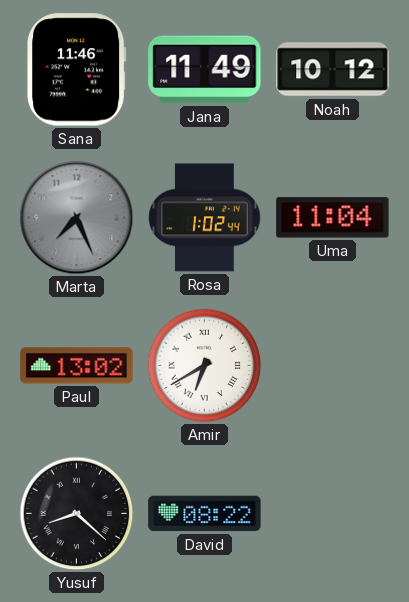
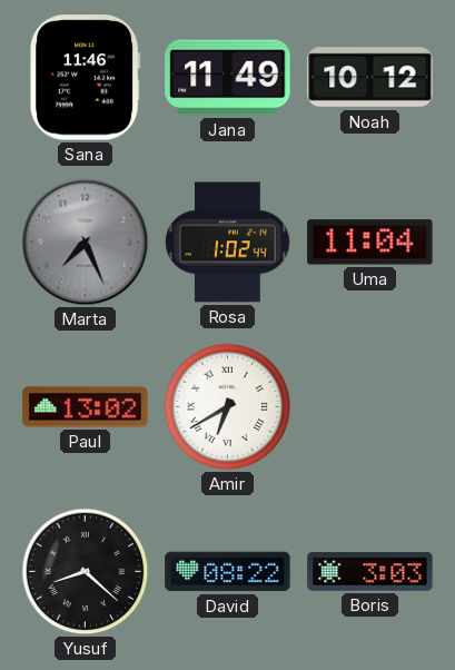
Boris: none -> 3:03 (370, 571)
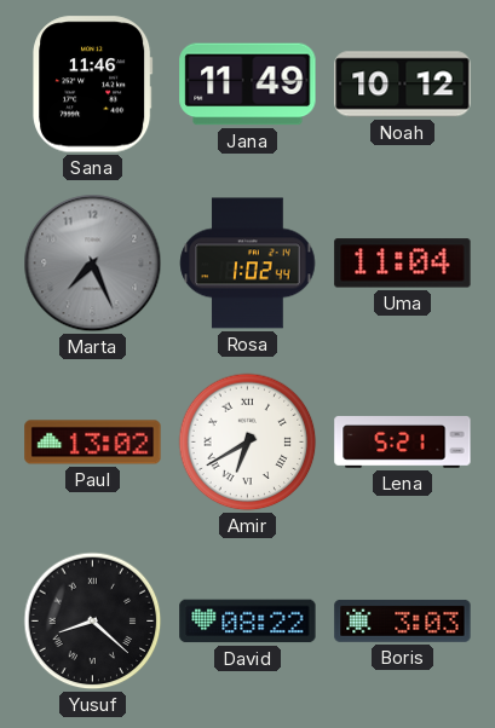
Lena: none -> 5:21 (403, 443)
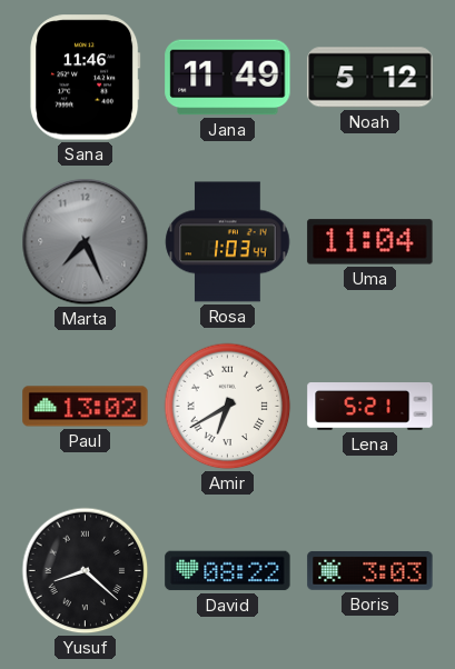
Noah: 10:12 -> 5:12 (370, 78)
Rosa: 1:02 -> 1:03 (228, 242)
